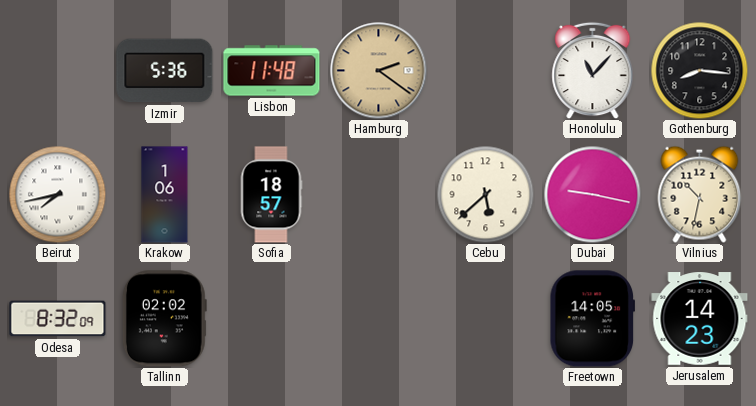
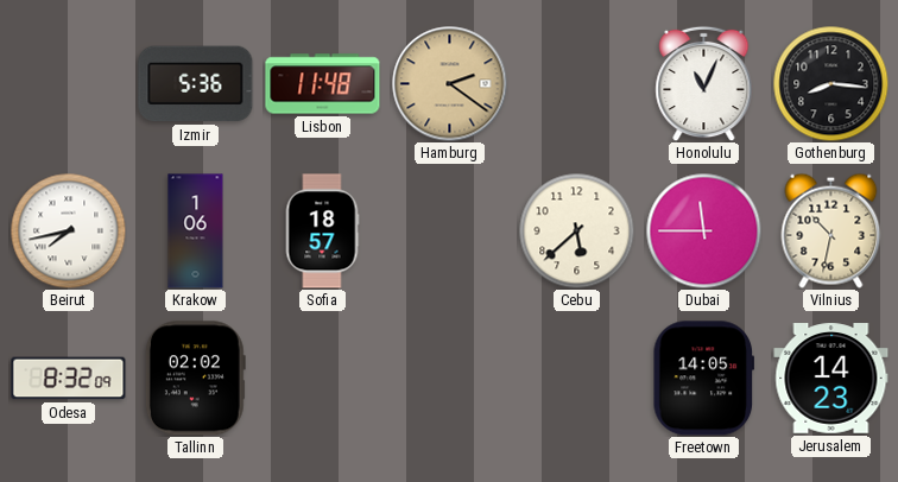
Honolulu: 11:07 -> 11:04 (704, 83)
Dubai: 9:17 -> 11:45 (703, 230)
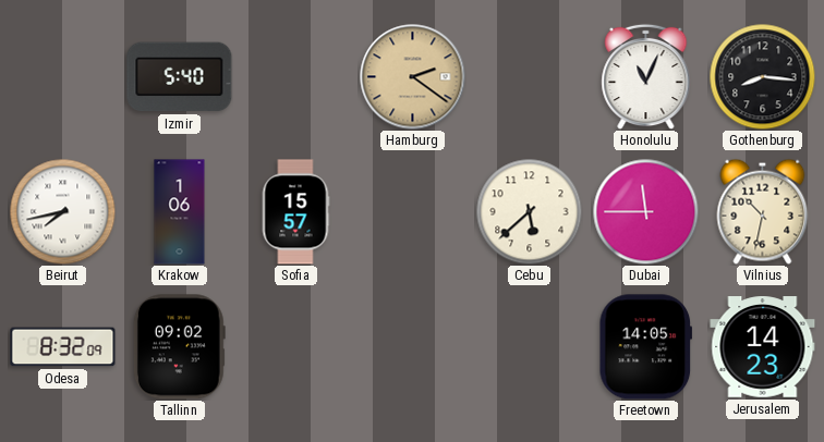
Izmir: 5:36 -> 5:40 (180, 77)
Lisbon: 11:48 -> none (323, 84)
Sofia: 18:57 -> 15:57 (295, 212)
Tallinn: 02:02 -> 09:02 (179, 347)
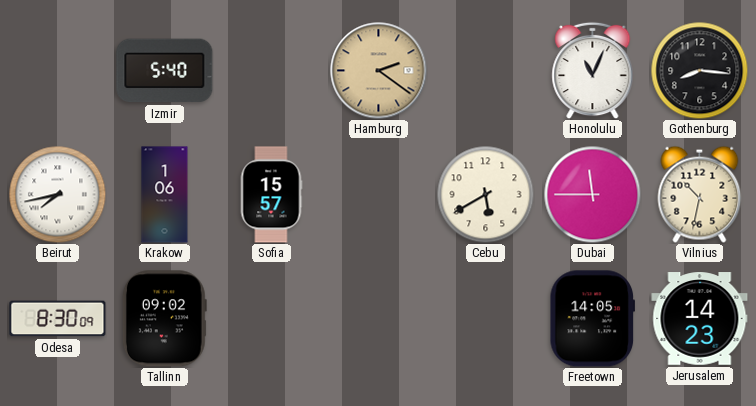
Cebu: 5:38 -> 5:40 (485, 194)
Odesa: 8:32 -> 8:30 (58, 319)
